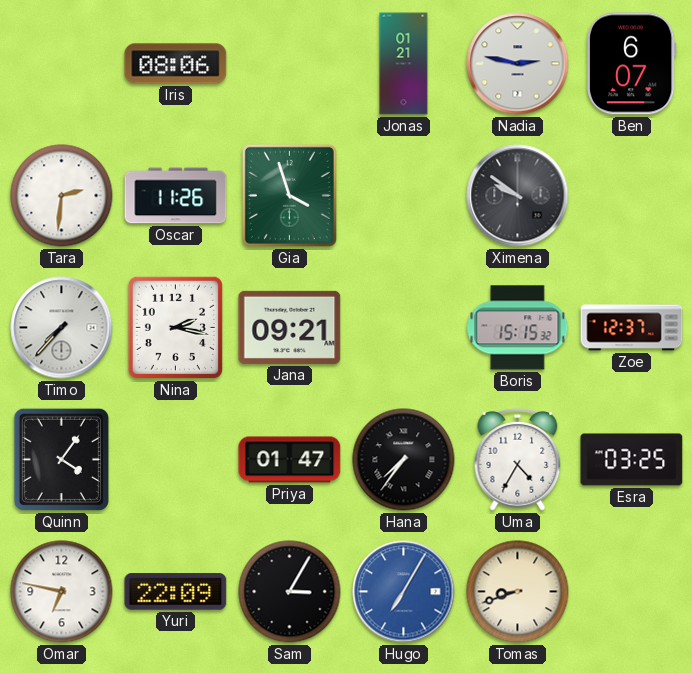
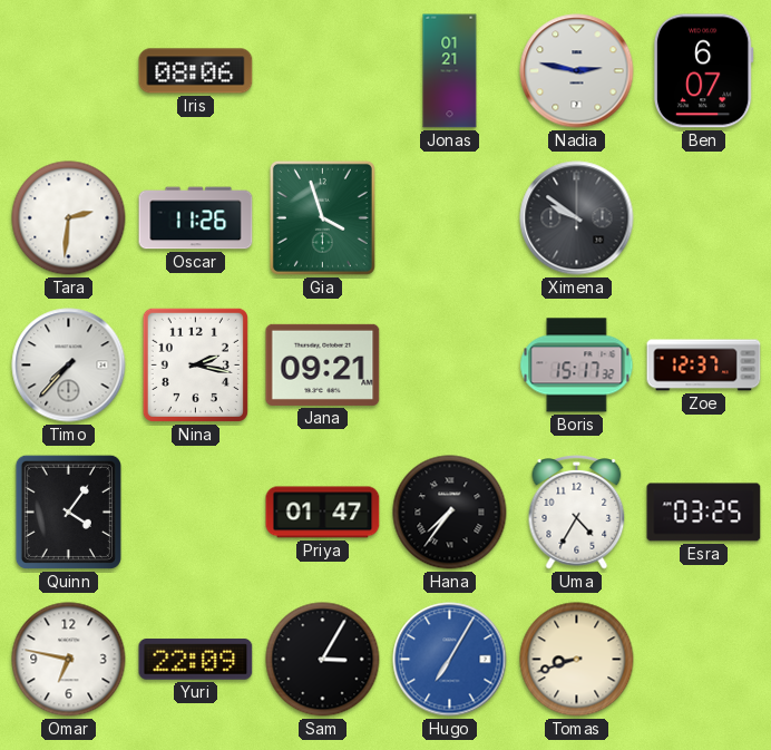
Boris: 15:15 -> 15:17 (577, 366)
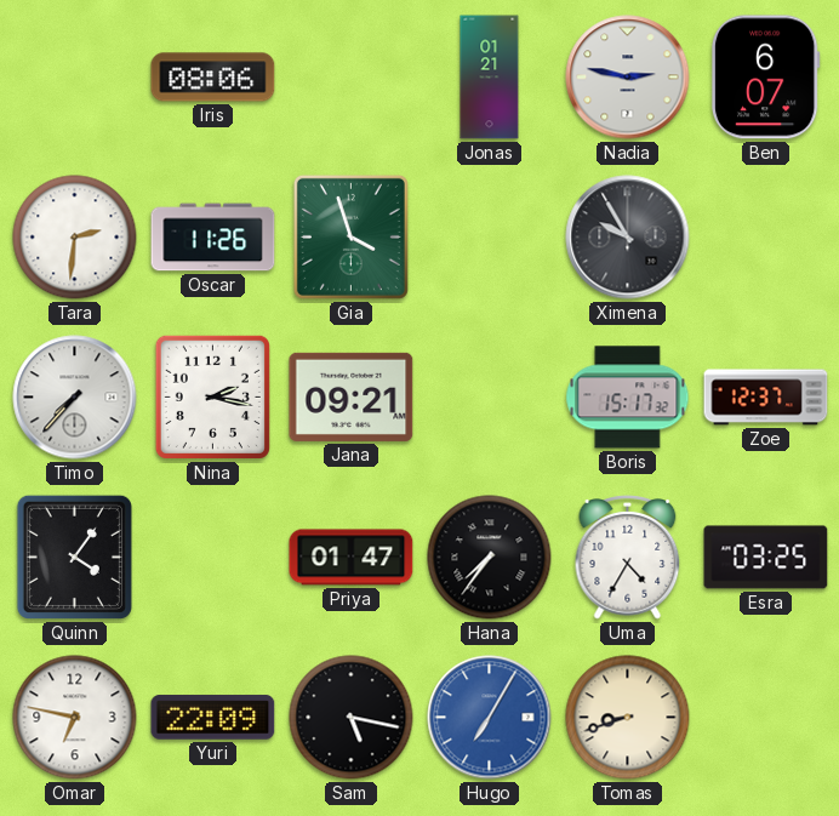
Ximena: 9:51 -> 9:55 (628, 238)
Sam: 3:05 -> 5:17 (352, 718)
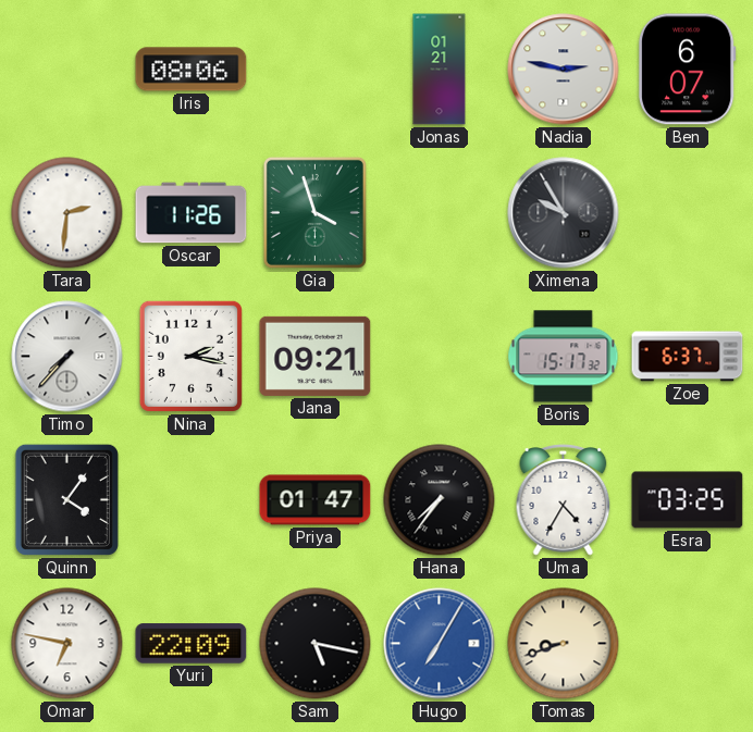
Zoe: 12:37 -> 6:37 (688, 357)
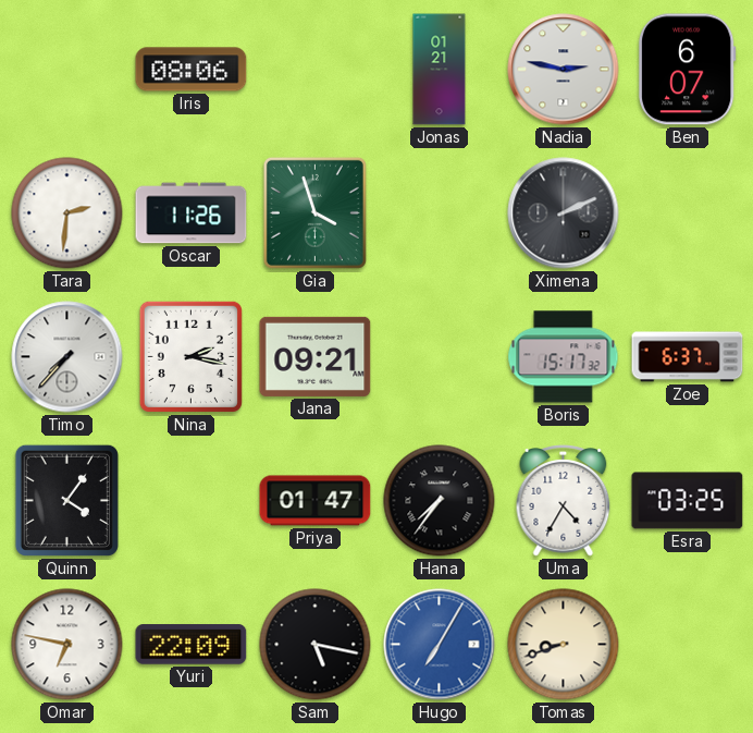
Ximena: 9:55 -> 2:11 (564, 213)
